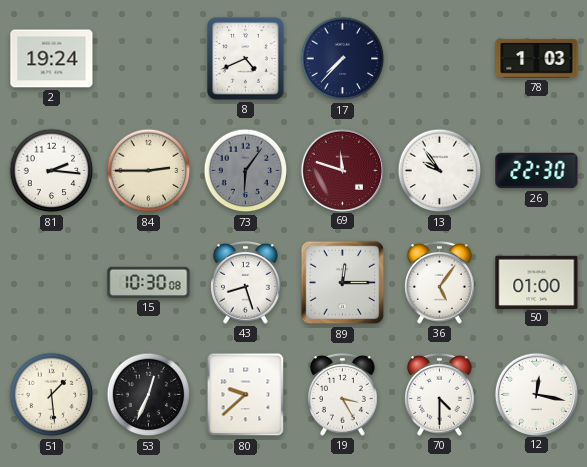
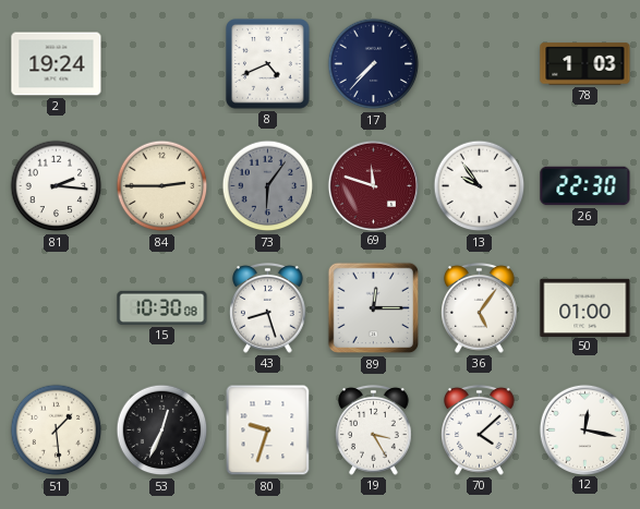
80: 9:38 -> 9:33 (268, 431)
70: 4:30 -> 4:08 (480, 429)
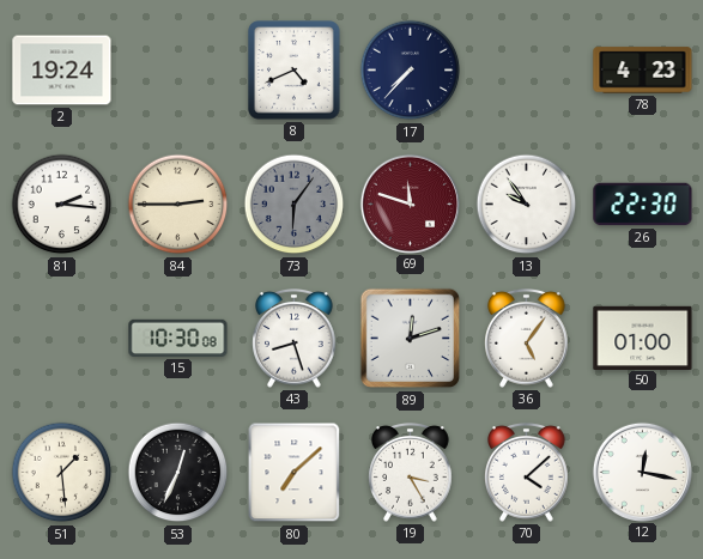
78: 1:03 -> 4:23 (643, 71)
89: 12:15 -> 12:12 (411, 339)
80: 9:33 -> 7:08 (295, 473)
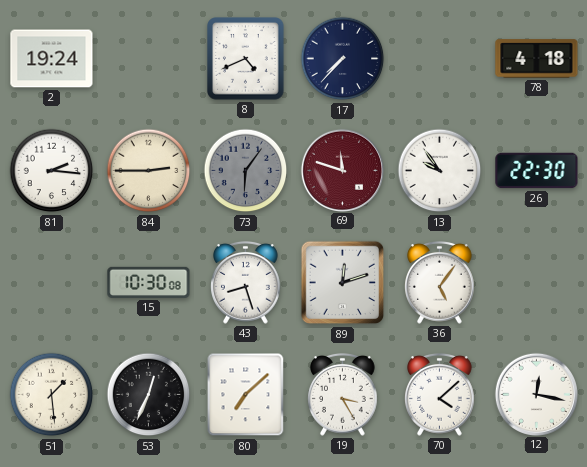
78: 4:23 -> 4:18 (537, 59)
50: 01:00 -> none (643, 338)
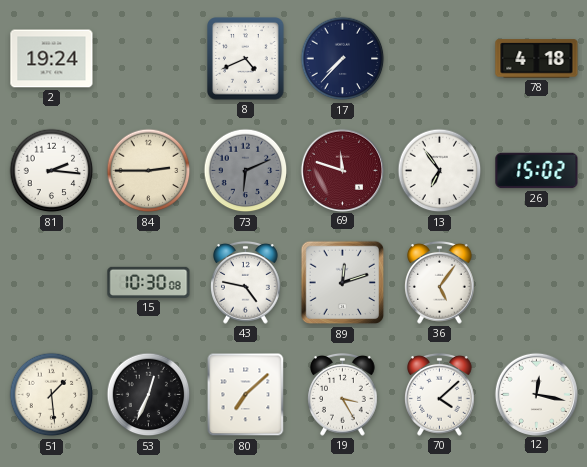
73: 6:06 -> 6:11 (246, 171)
13: 9:54 -> 6:54 (440, 171)
26: 22:30 -> 15:02 (537, 171)
43: 8:27 -> 4:47 (246, 282)
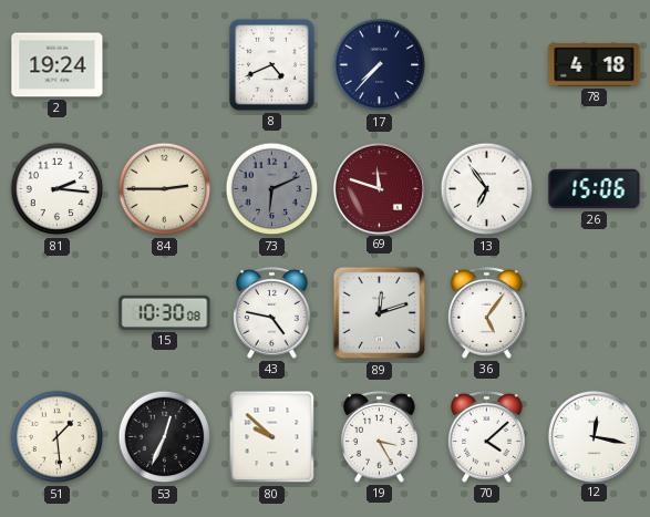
26: 15:02 -> 15:06 (595, 189)
80: 7:08 -> 9:52 (272, 437)
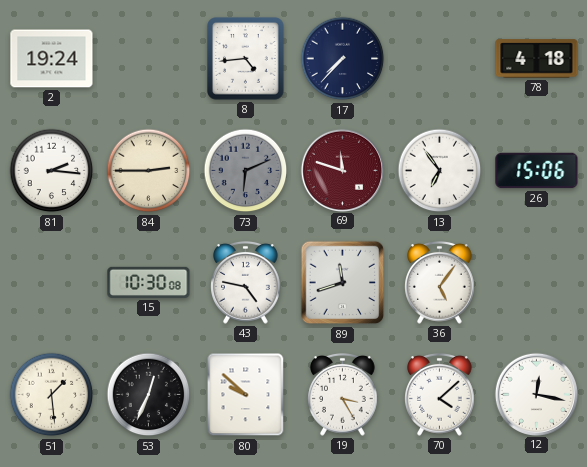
8: 4:41 -> 4:44 (246, 59)
89: 12:12 -> 11:42 (343, 283)
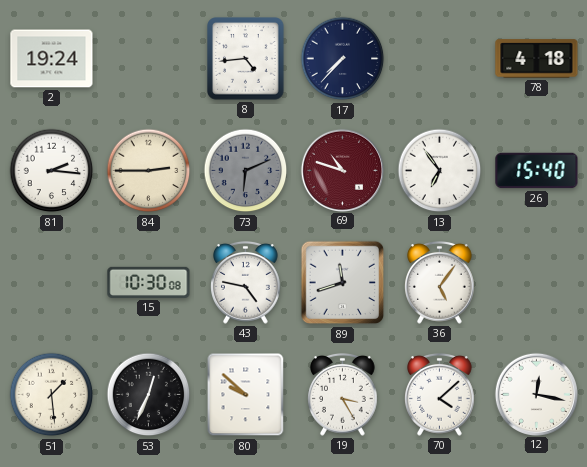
69: 11:48 -> 10:48 (342, 170)
26: 15:06 -> 15:40 (537, 171)
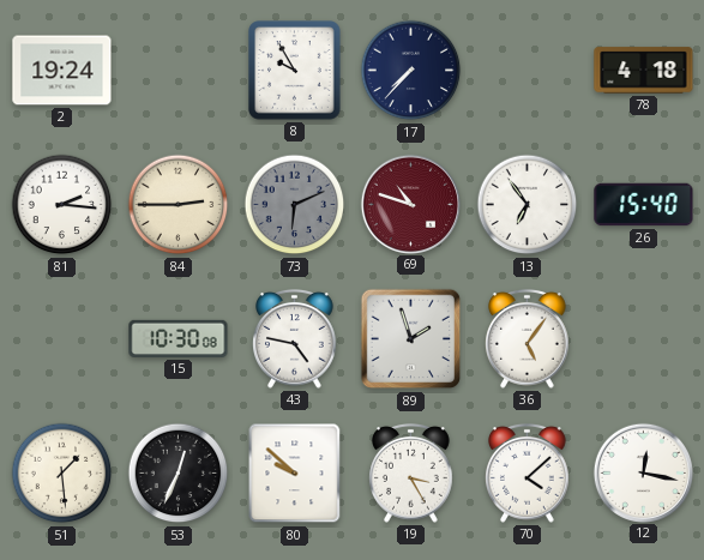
8: 4:44 -> 9:55 (295, 71)
89: 11:42 -> 1:57 (411, 339)
